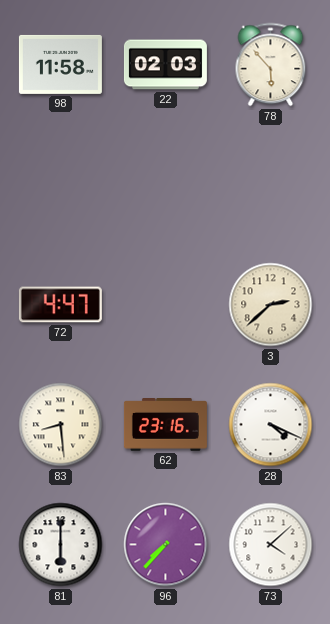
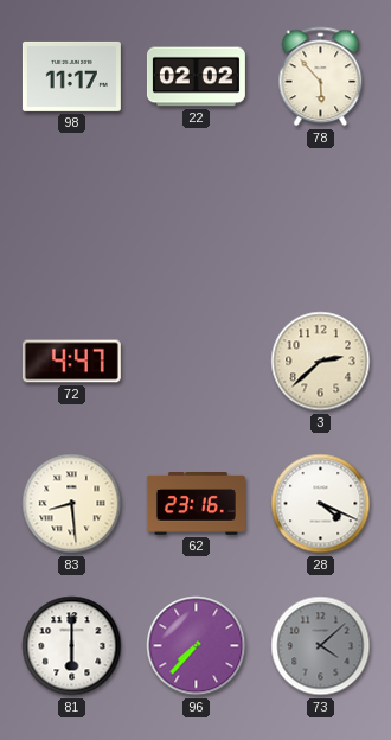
98: 11:58 -> 11:17 (71, 76)
22: 02:03 -> 02:02 (195, 77)
73 dial: white -> grey (321, 646)
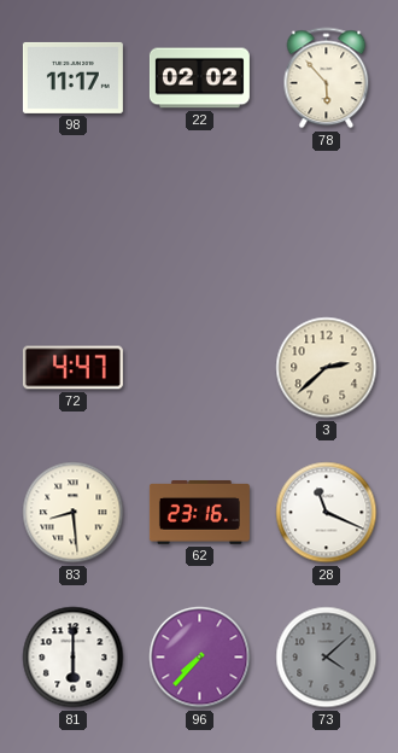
28: 4:19 -> 11:19 (327, 513)
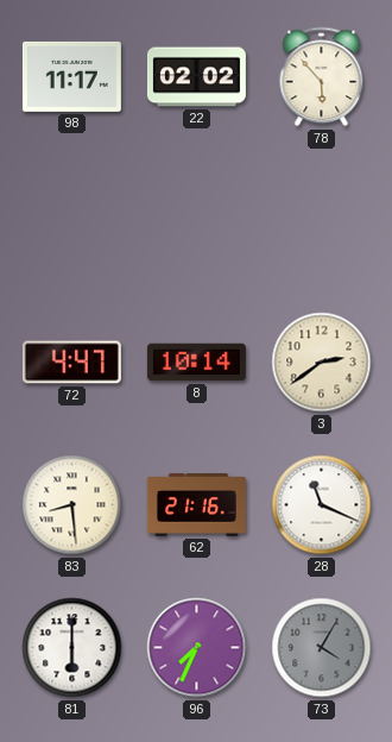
8: none -> 10:14 (196, 363)
3: 2:38 -> 2:39 (322, 363)
62: 23:16 -> 21:16 (196, 505)
96: 7:37 -> 7:34 (197, 648)
73: 4:08 -> 4:05 (322, 648)
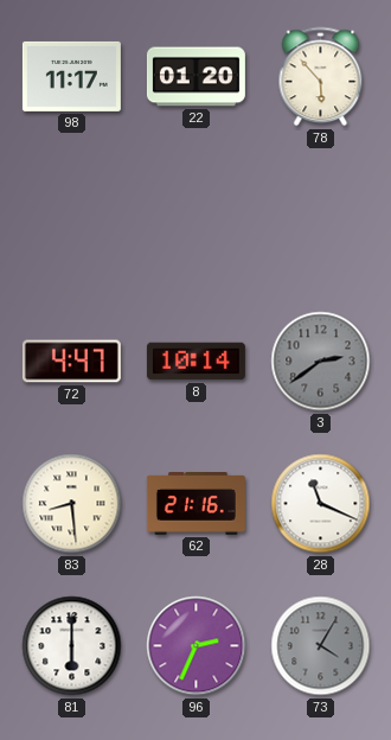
22: 02:02 -> 01:20 (195, 77)
3 dial: cream -> grey (321, 362)
96: 7:34 -> 2:34 (197, 646)
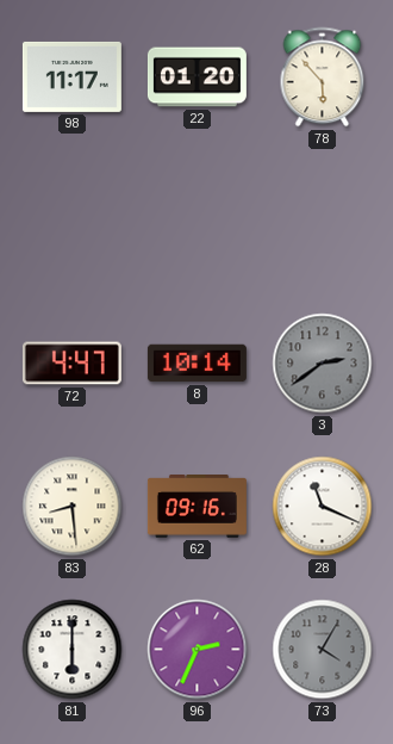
62: 21:16 -> 09:16 (196, 507)
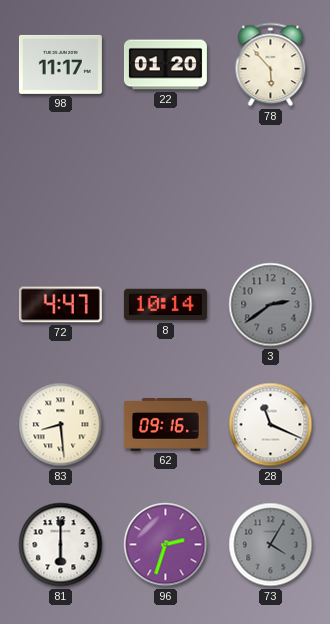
96: 2:34 -> 2:33 (166, 545)
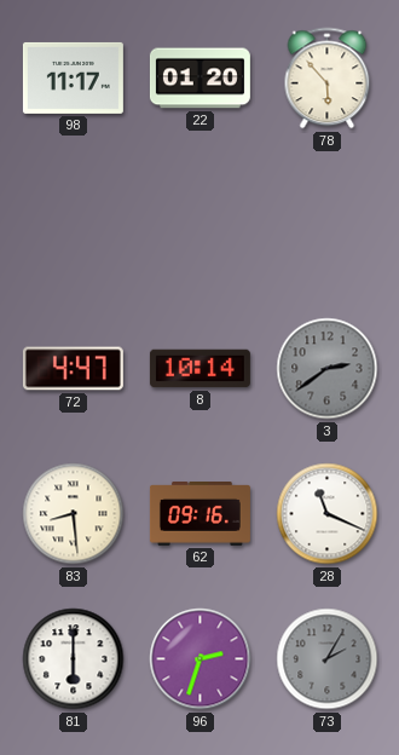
73: 4:05 -> 2:05 (328, 659)
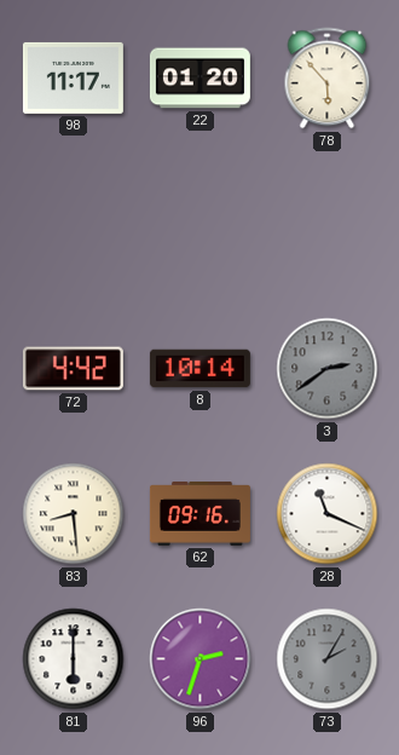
72: 4:47 -> 4:42 (73, 369)
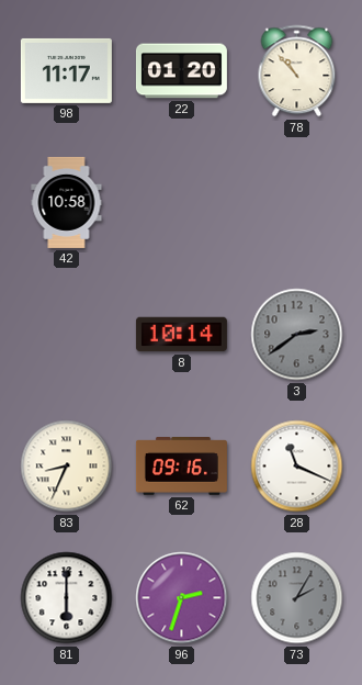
78: 5:53 -> 10:53 (297, 71)
42: none -> 10:58 (67, 202)
72: 4:42 -> none (73, 369)
83: 8:29 -> 8:34 (67, 467)
